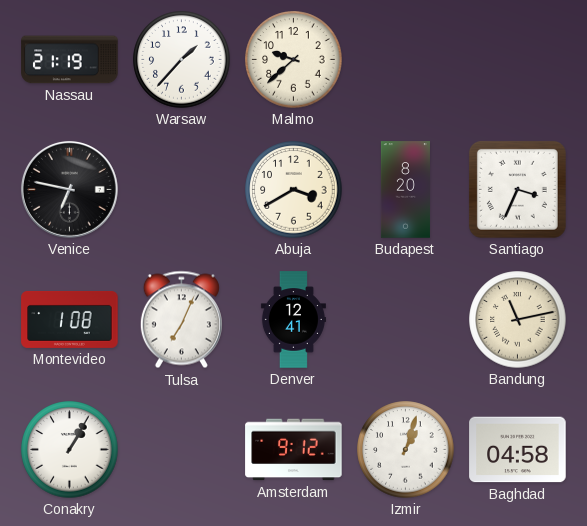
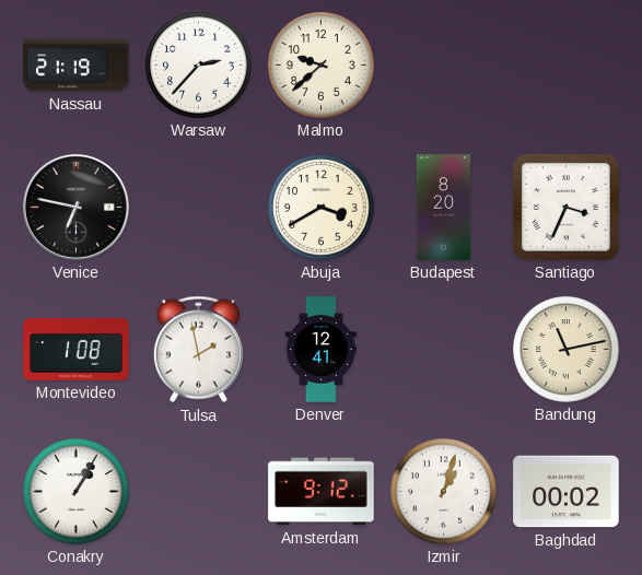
Warsaw: 1:37 -> 2:37 (199, 66)
Tulsa: 7:04 -> 1:58 (198, 350)
Baghdad: 04:58 -> 00:02 (567, 492)
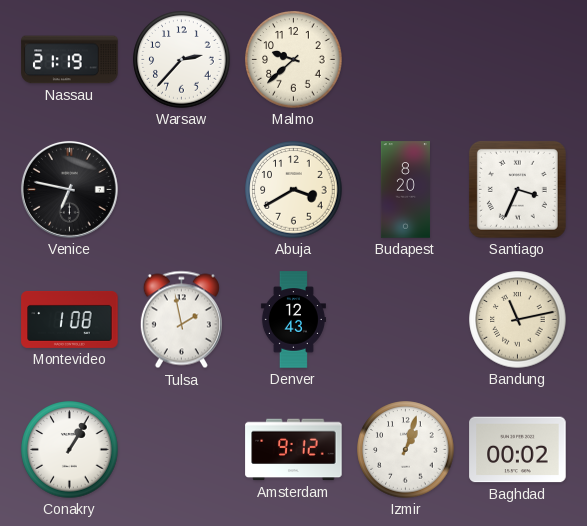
Denver: 12:41 -> 12:43 (293, 320)
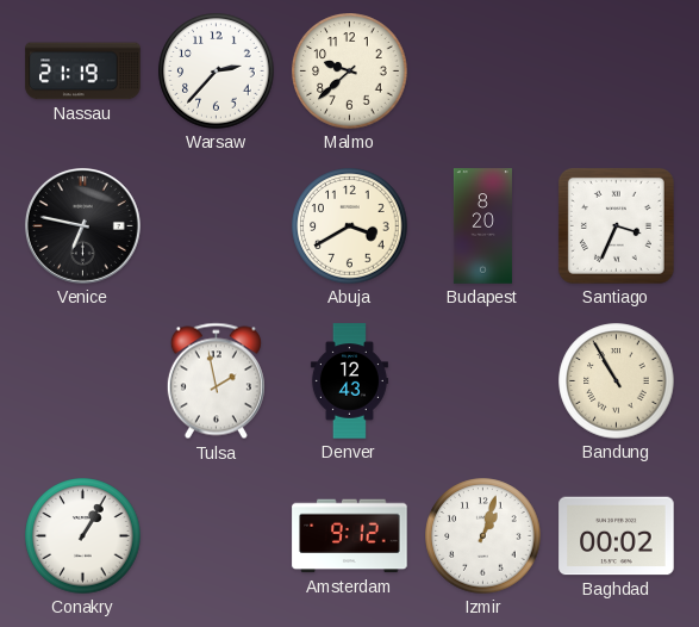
Montevideo: 1:08 -> none (70, 319)
Bandung: 11:13 -> 10:55 (617, 381)
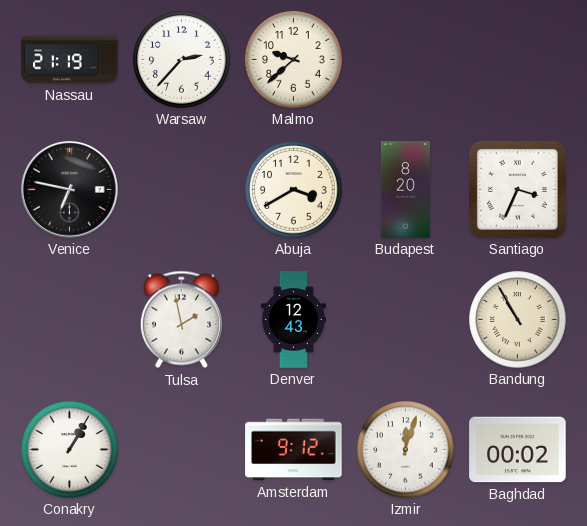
Izmir: 1:03 -> 12:03 (406, 450)
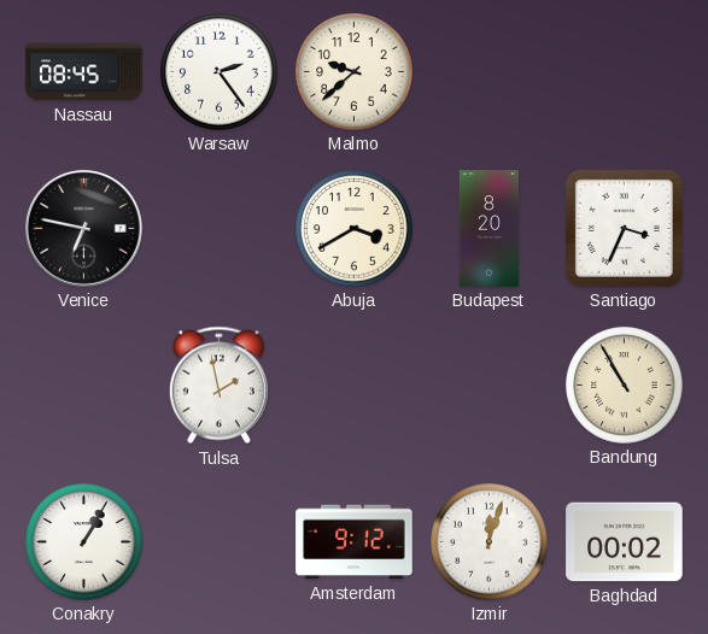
Nassau: 21:19 -> 08:45 (84, 72)
Warsaw: 2:37 -> 2:24 (220, 72)
Denver: 12:43 -> none (293, 320)
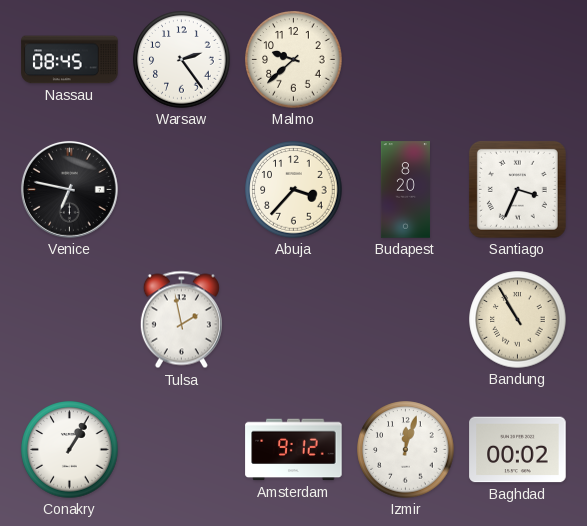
Abuja: 3:40 -> 3:37 (294, 190)
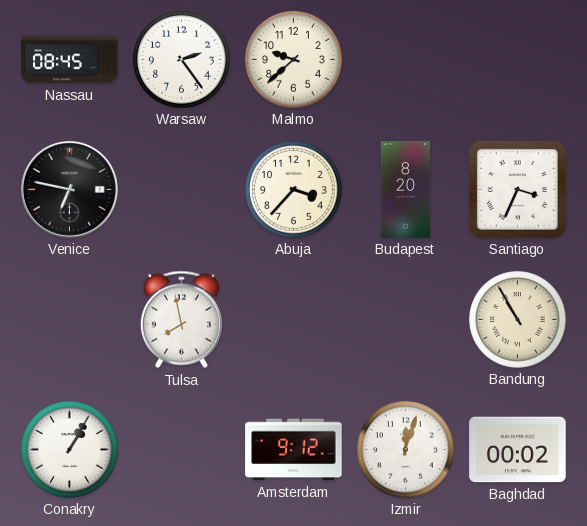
Tulsa: 1:58 -> 7:58 (181, 320)
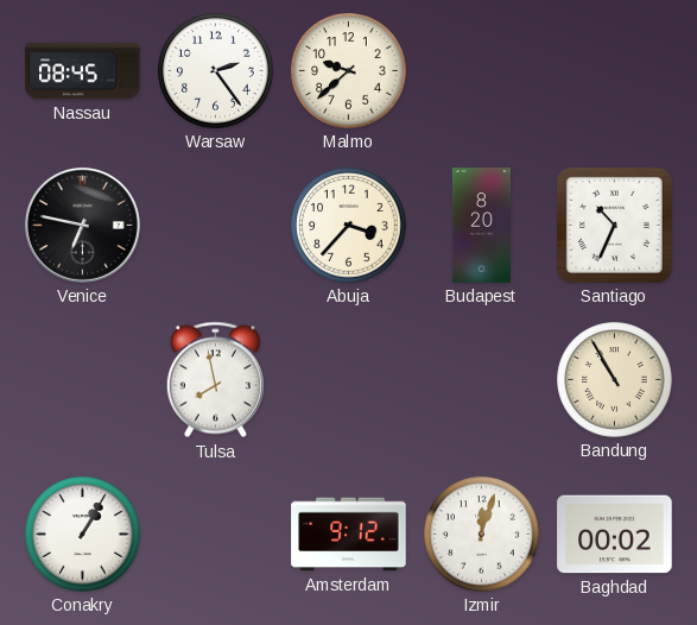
Santiago: 3:34 -> 10:34 (614, 225)
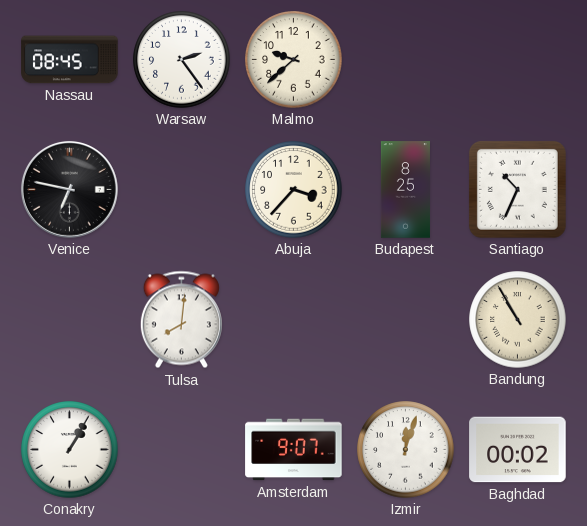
Budapest: 8:20 -> 8:25 (405, 190)
Tulsa: 7:58 -> 8:01 (181, 320)
Amsterdam: 9:12 -> 9:07 (294, 450)
